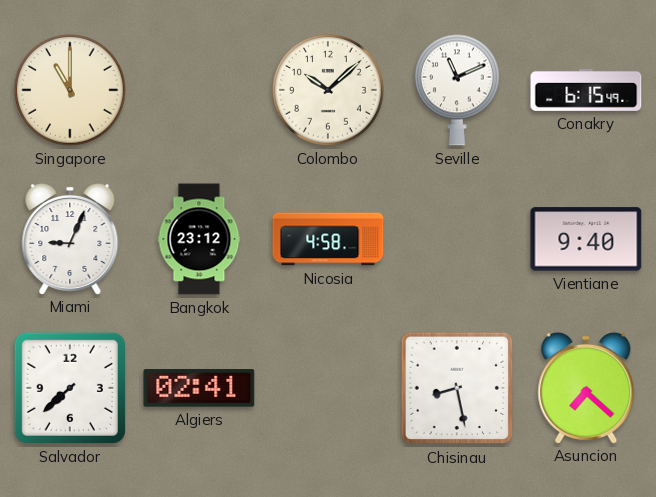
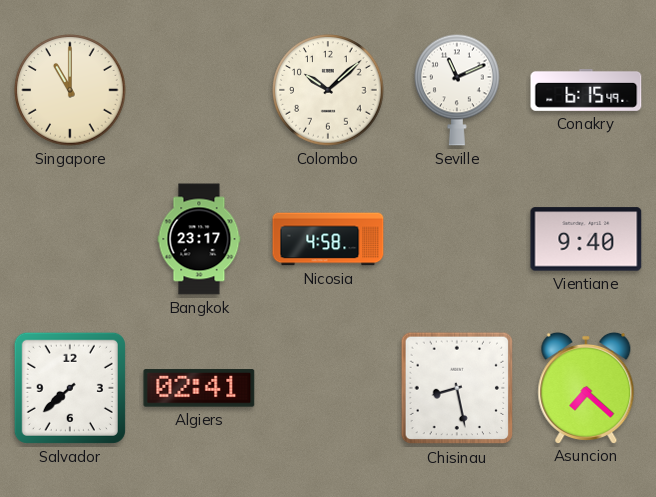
Miami: 9:04 -> none (70, 238)
Bangkok: 23:12 -> 23:17 (199, 239)
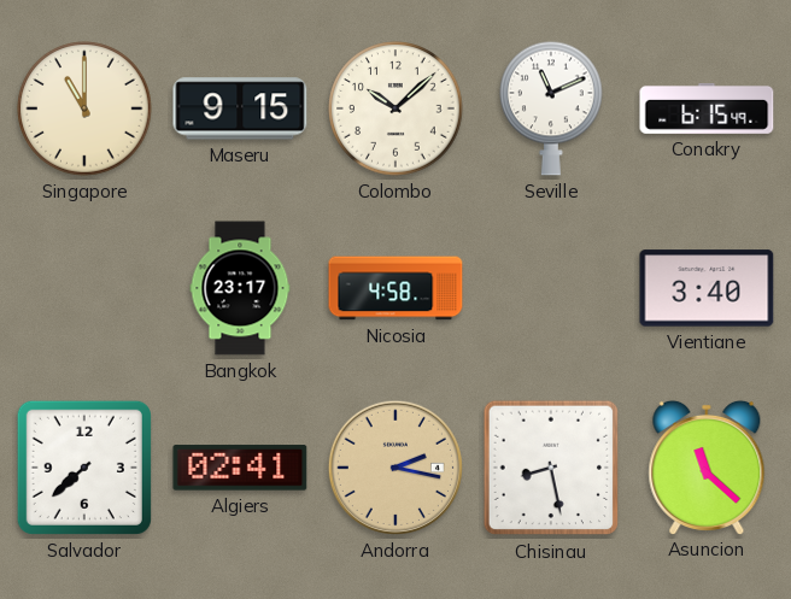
Maseru: none -> 9:15 (240, 108)
Vientiane: 9:40 -> 3:40 (707, 288)
Andorra: none -> 2:17 (395, 468)
Asuncion: 7:22 -> 11:22 (707, 466)
